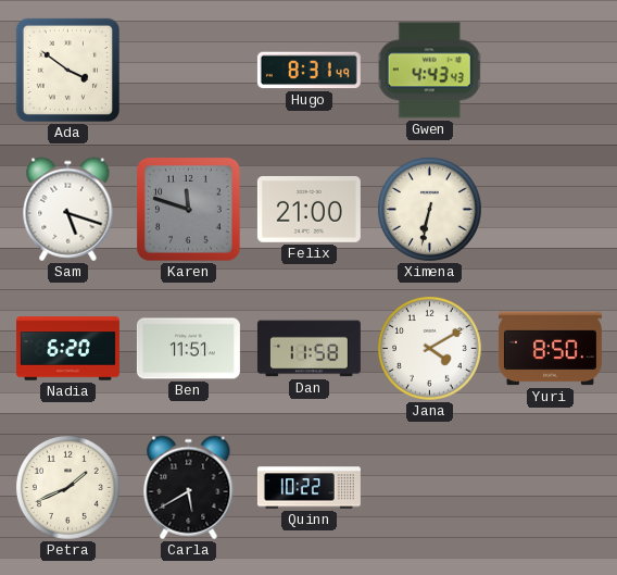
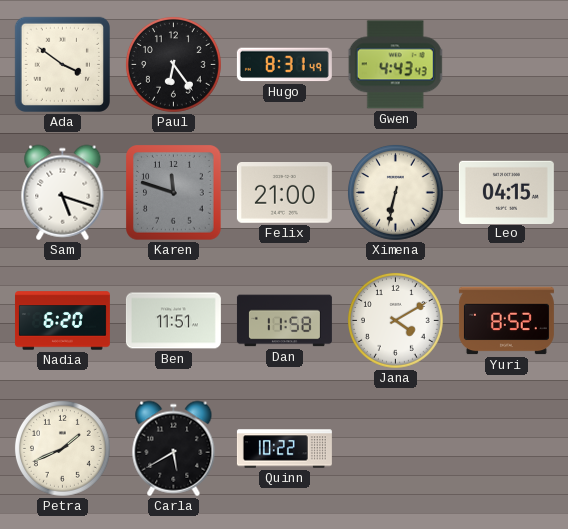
Paul: none -> 6:24 (174, 65)
Leo: none -> 04:15 (506, 192)
Yuri: 8:50 -> 8:52 (506, 321)
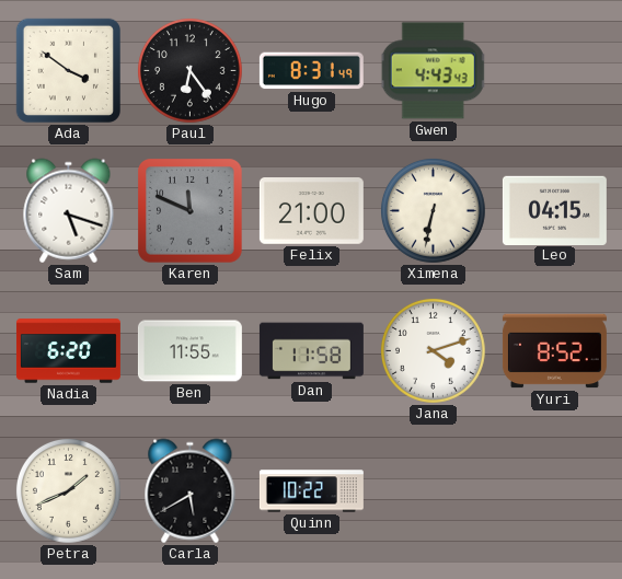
Karen: 11:48 -> 11:49 (191, 211)
Ben: 11:51 -> 11:55 (189, 351)
Jana: 4:10 -> 4:12 (434, 351)
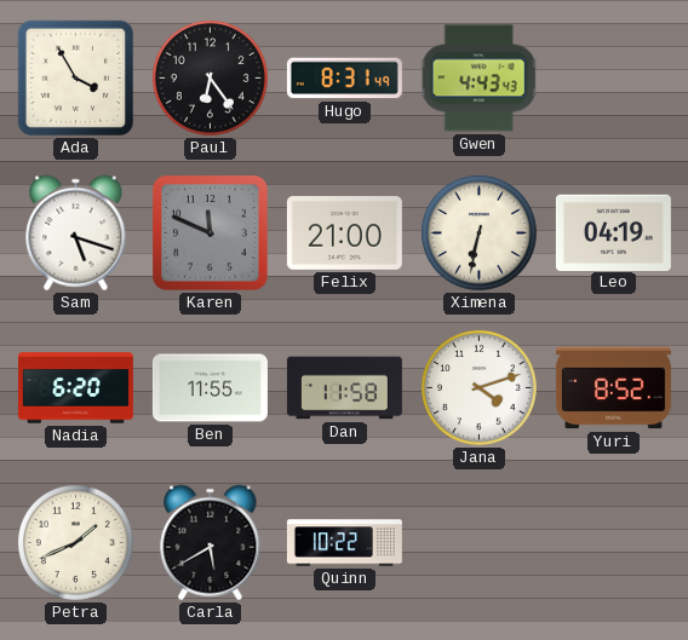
Ada: 3:51 -> 3:55 (75, 77)
Leo: 04:15 -> 04:19 (613, 232)
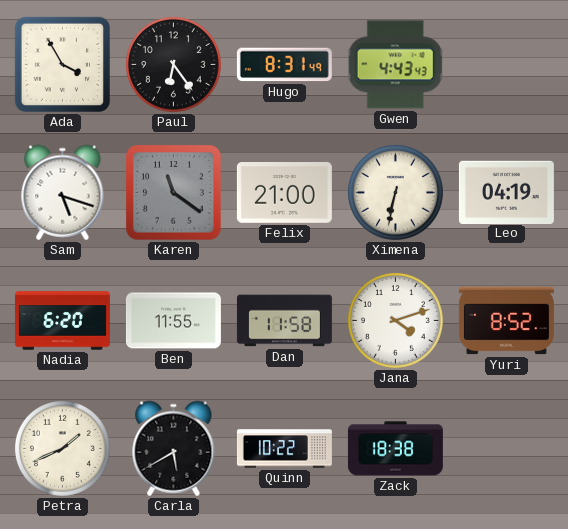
Karen: 11:49 -> 11:21 (174, 193)
Zack: none -> 18:38 (395, 449)
